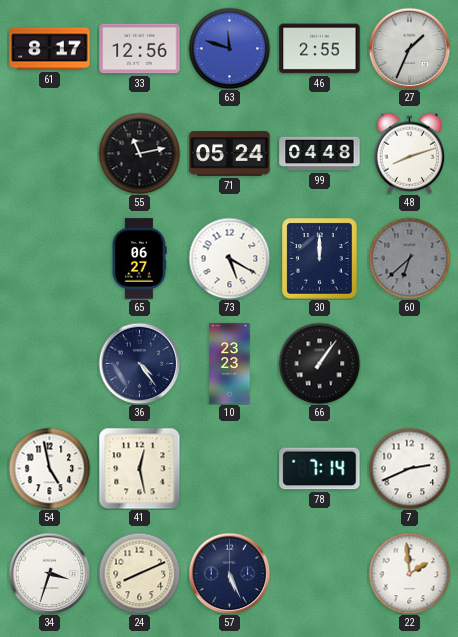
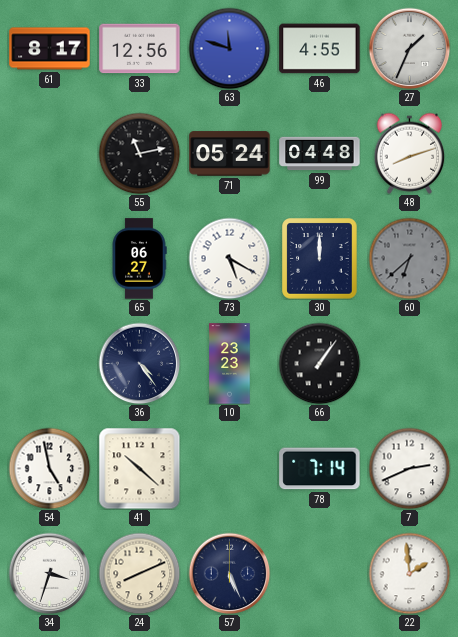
46: 2:55 -> 4:55 (320, 49)
41: 12:28 -> 10:22 (139, 468)
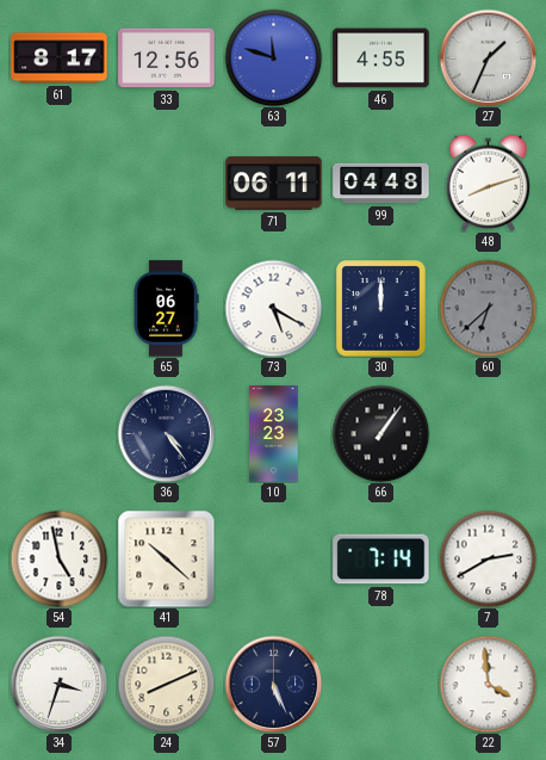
55: 11:13 -> none (139, 153)
71: 05:24 -> 06:11 (274, 184)
7: 2:41 -> 2:40 (488, 558)
22: 1:59 -> 3:59 (488, 684)
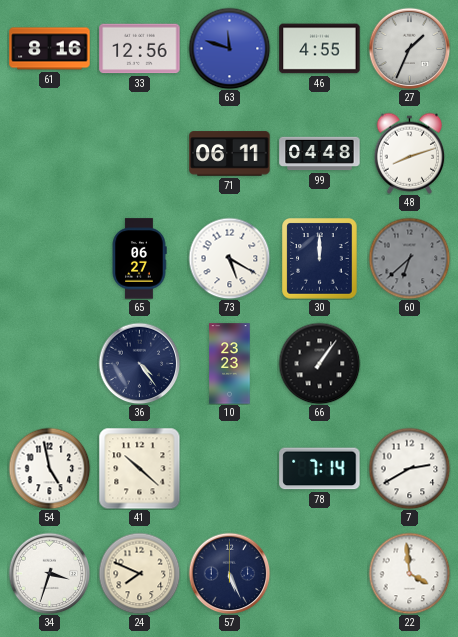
61: 8:17 -> 8:16 (50, 49)
24: 8:11 -> 7:49 (139, 573)
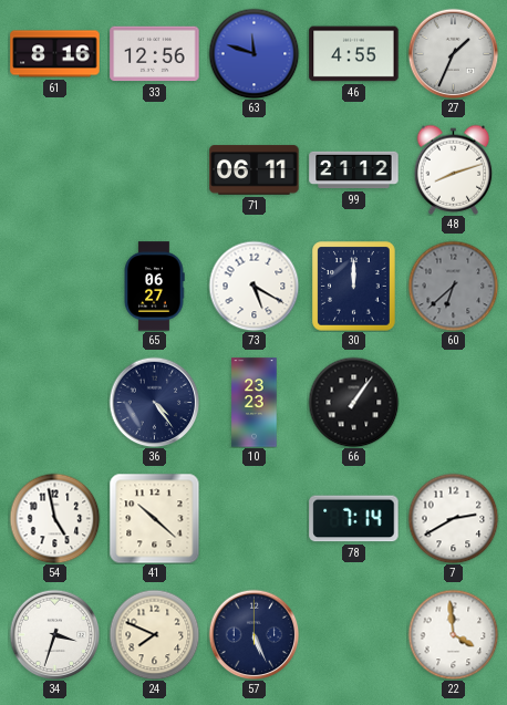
99: 04:48 -> 21:12 (354, 170)
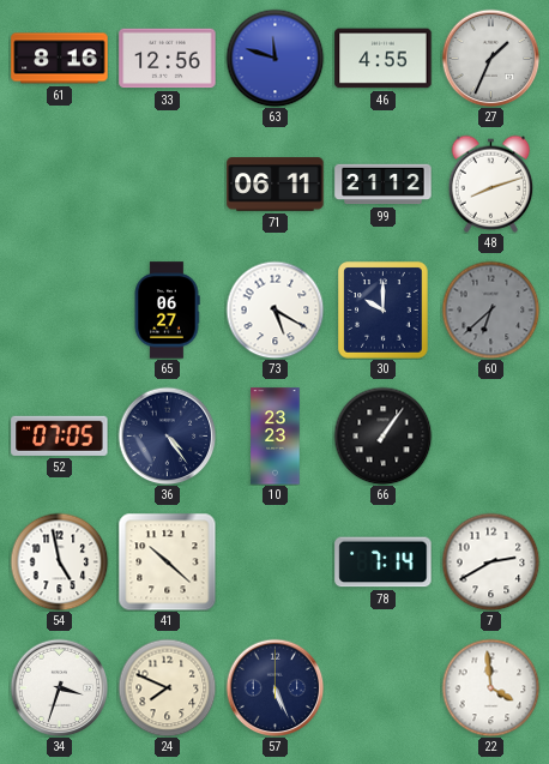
30: 12:00 -> 10:00 (384, 311)
52: none -> 07:05 (60, 435)
